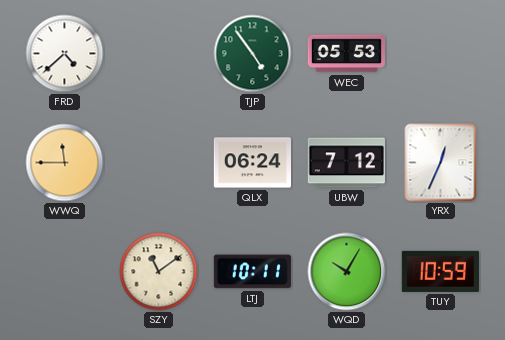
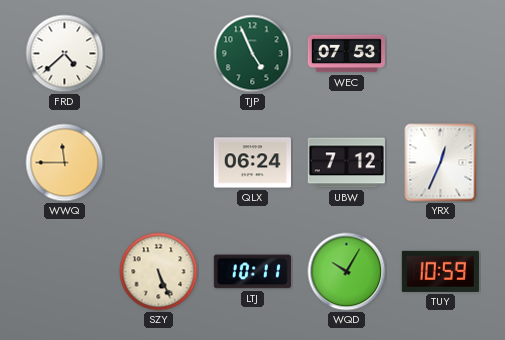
TJP: 4:54 -> 4:56 (253, 54)
WEC: 05:53 -> 07:53 (346, 54)
SZY: 11:09 -> 5:26 (159, 272)
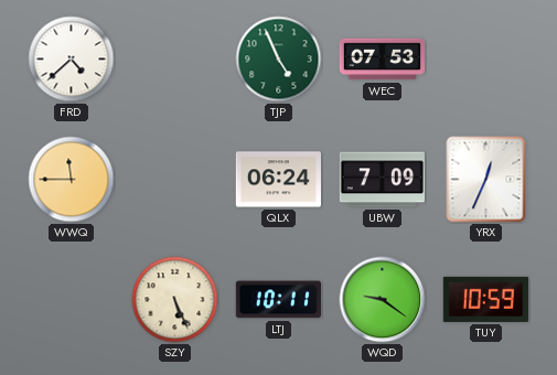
UBW: 7:12 -> 7:09 (382, 180)
WQD: 10:05 -> 9:21 (383, 300)
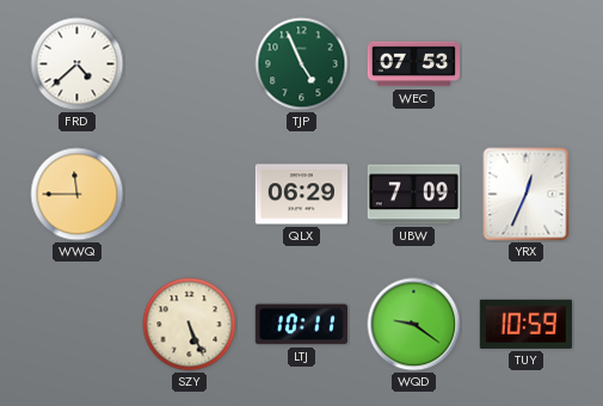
QLX: 06:24 -> 06:29 (301, 195)
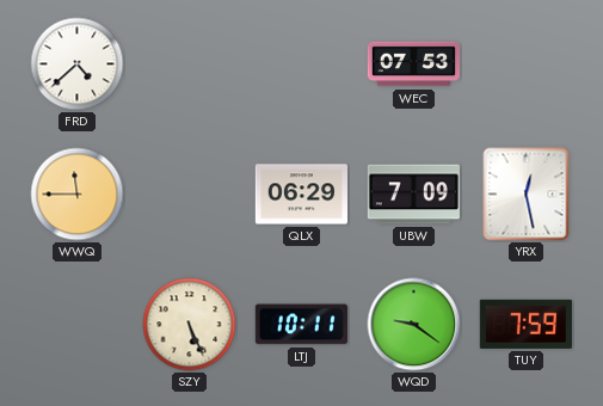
TJP: 4:56 -> none (302, 64)
YRX: 12:34 -> 12:28 (527, 195)
TUY: 10:59 -> 7:59 (525, 324)
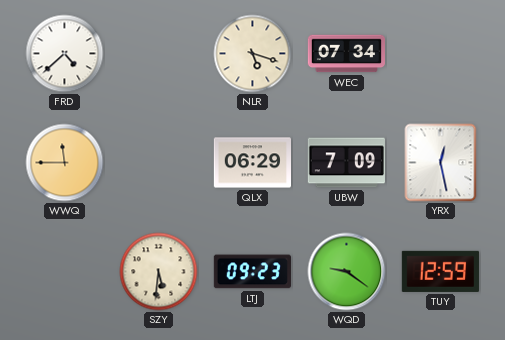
NLR: none -> 5:18 (253, 54)
WEC: 07:53 -> 07:34 (346, 54)
SZY: 5:26 -> 5:31 (159, 272)
LTJ: 10:11 -> 09:23 (252, 272)
TUY: 7:59 -> 12:59 (440, 271)
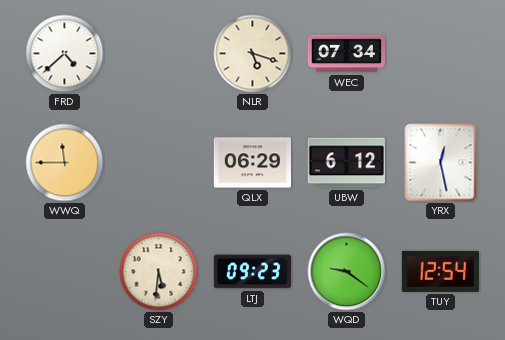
UBW: 7:09 -> 6:12 (346, 163)
TUY: 12:59 -> 12:54 (440, 271)
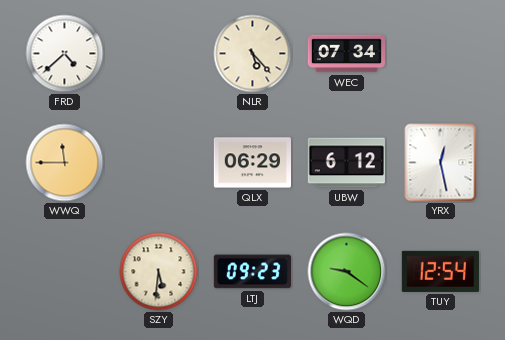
NLR: 5:18 -> 5:23 (253, 54)
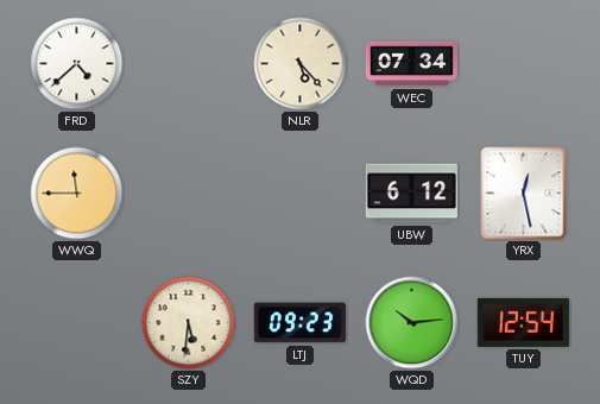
QLX: 06:29 -> none (252, 163)
WQD: 9:21 -> 10:14 (412, 323)
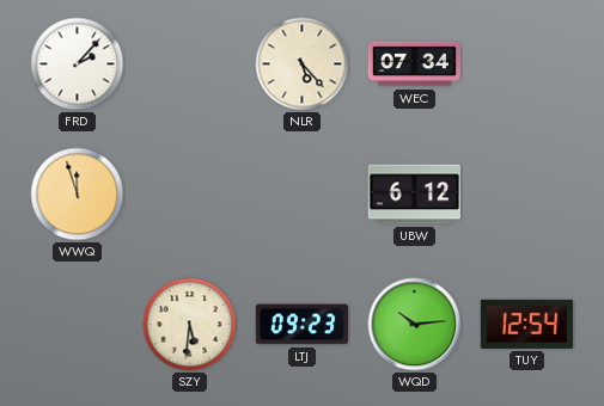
FRD: 4:38 -> 2:07 (78, 64)
WWQ: 11:45 -> 11:57 (78, 195)
YRX: 12:28 -> none (524, 194)
